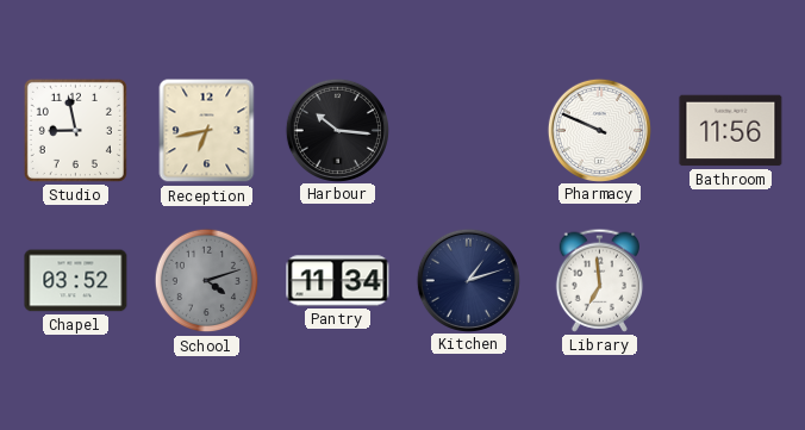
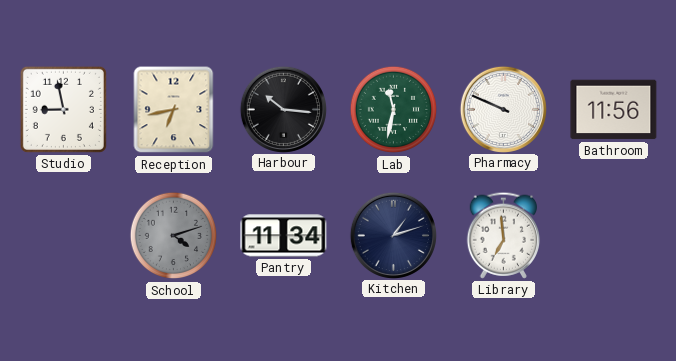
Lab: none -> 11:32 (394, 110)
Chapel: 03:52 -> none (76, 281)
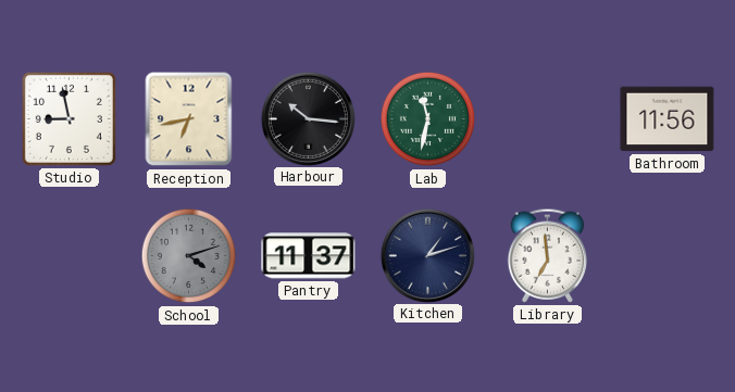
Pharmacy: 9:49 -> none (503, 109)
Pantry: 11:34 -> 11:37 (309, 256)
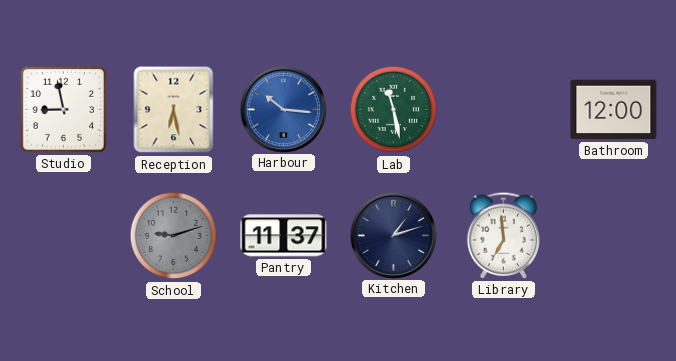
Reception: 6:43 -> 6:28 (174, 110)
Harbour dial: black -> blue (283, 109)
Lab: 11:32 -> 11:28 (394, 110)
Bathroom: 11:56 -> 12:00 (614, 110)
School: 4:12 -> 9:12 (174, 236)
